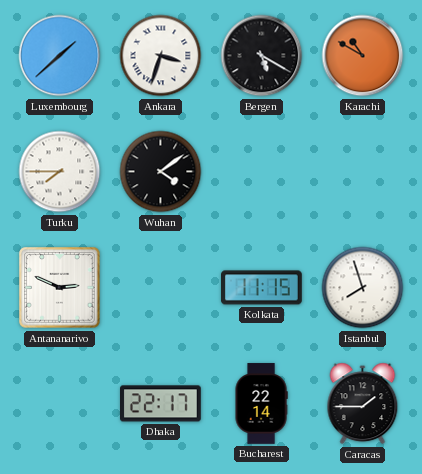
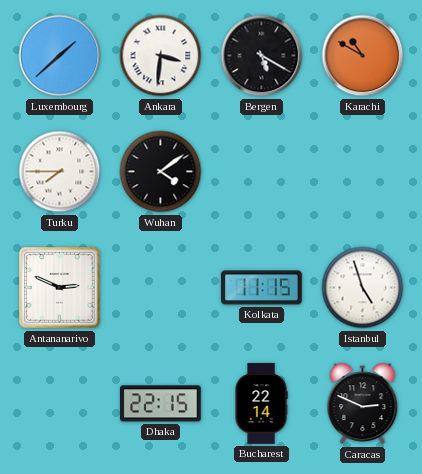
Ankara: 3:33 -> 3:31 (161, 56)
Istanbul: 7:57 -> 4:57 (363, 288)
Dhaka: 22:17 -> 22:15 (161, 404)
Caracas: 1:45 -> 2:49 (363, 404)
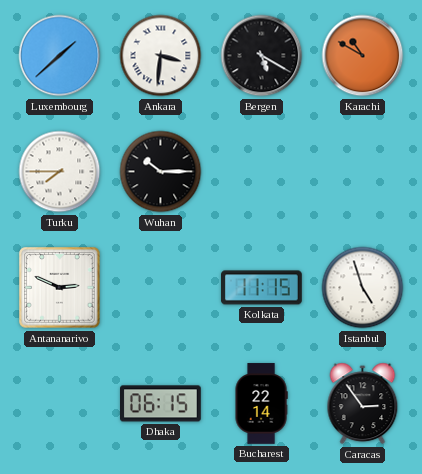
Wuhan: 4:09 -> 10:15 (161, 172)
Dhaka: 22:15 -> 06:15 (161, 404)
Caracas: 2:49 -> 2:54 (363, 404)
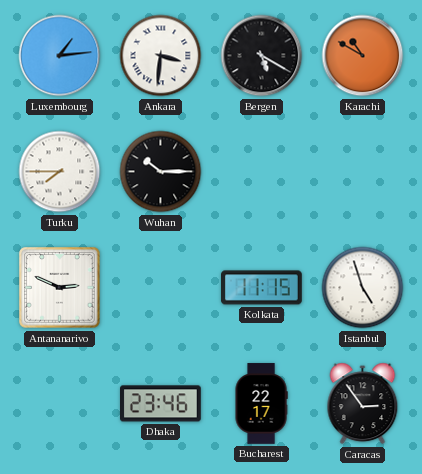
Luxembourg: 1:38 -> 1:14 (60, 56)
Dhaka: 06:15 -> 23:46 (161, 404)
Bucharest: 22:14 -> 22:17 (261, 404)
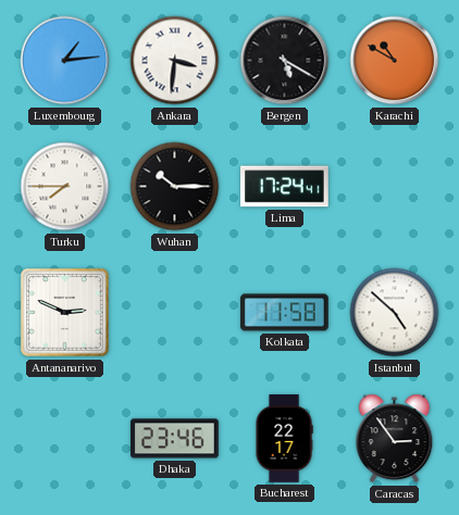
Lima: none -> 17:24 (285, 187)
Kolkata: 11:15 -> 11:58 (285, 313)
Istanbul: 4:57 -> 4:52 (395, 313)
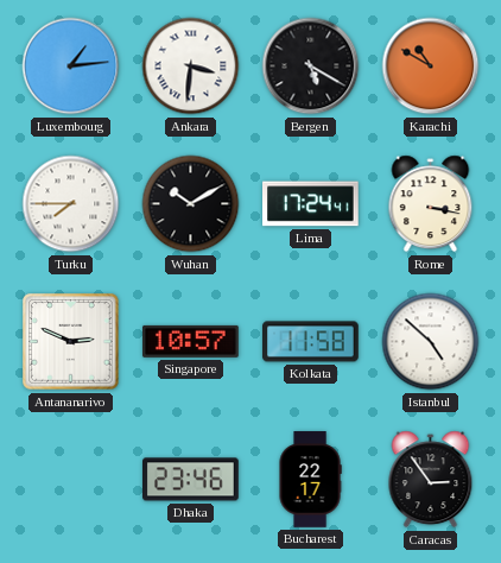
Wuhan: 10:15 -> 10:10 (191, 204)
Rome: none -> 3:17 (431, 204)
Singapore: none -> 10:57 (191, 341)
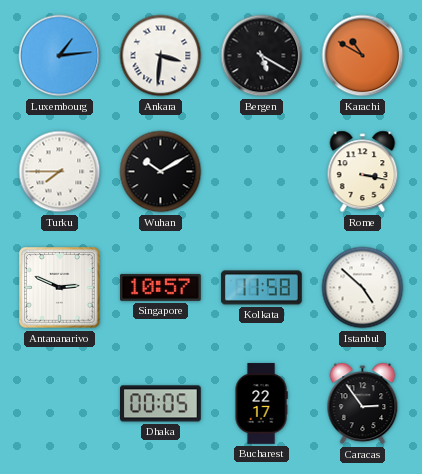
Lima: 17:24 -> none (311, 204)
Dhaka: 23:46 -> 00:05 (161, 404)
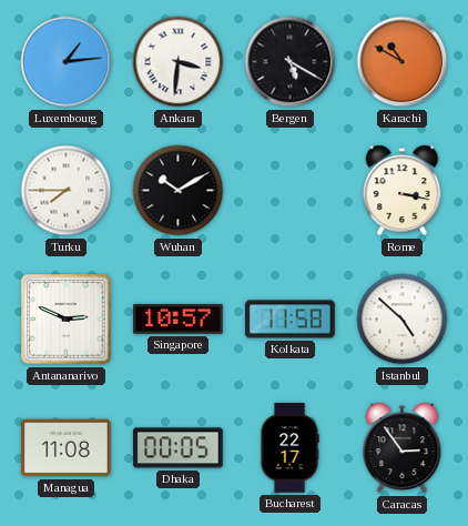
Managua: none -> 11:08 (67, 448)
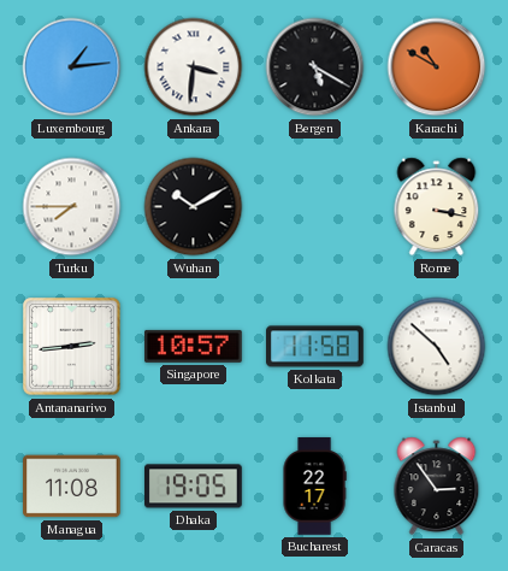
Antananarivo: 2:49 -> 2:44 (72, 347)
Dhaka: 00:05 -> 19:05 (194, 487)
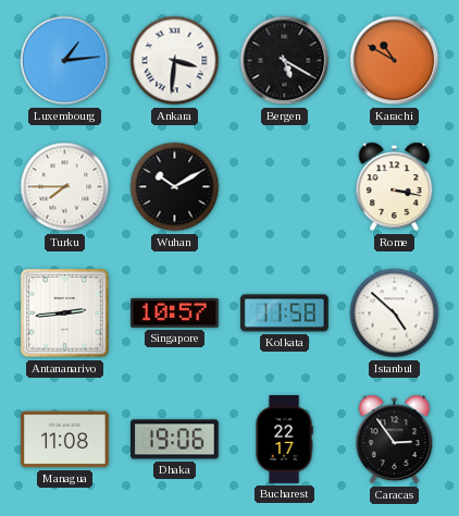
Dhaka: 19:05 -> 19:06 (175, 440)
